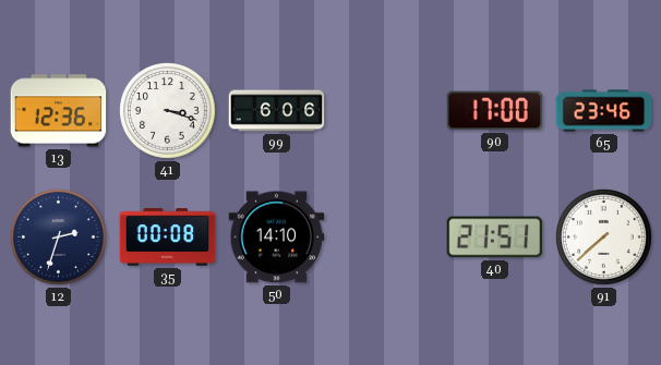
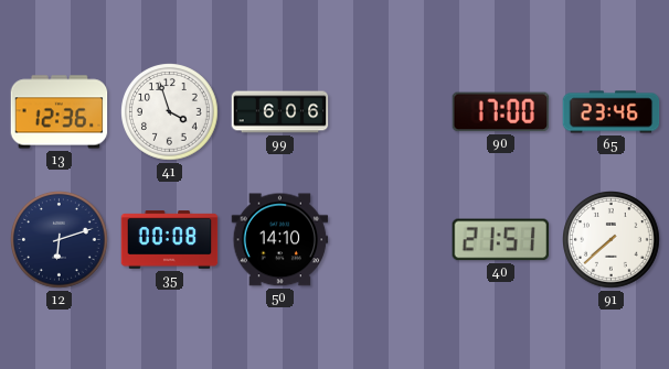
41: 3:18 -> 3:57 (170, 112)
12: 2:33 -> 6:12 (60, 240)
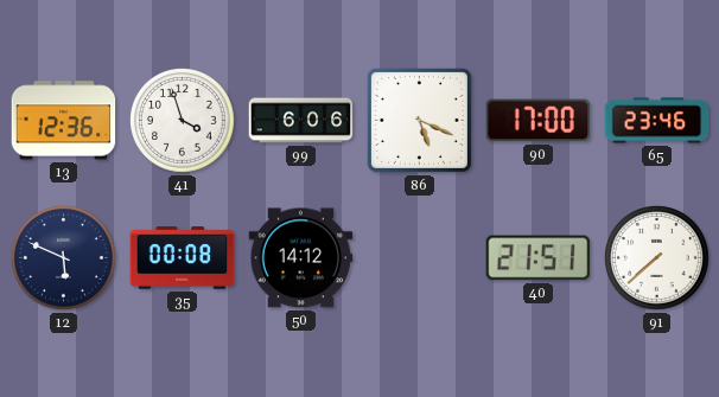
86: none -> 5:19 (419, 120)
12: 6:12 -> 5:49 (64, 258)
50: 14:10 -> 14:12 (301, 258)
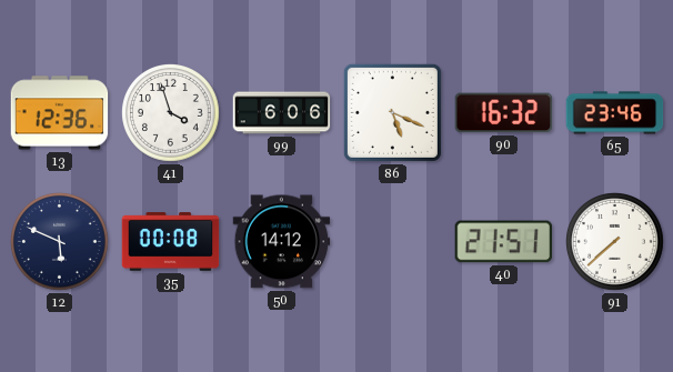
90: 17:00 -> 16:32 (504, 113)
